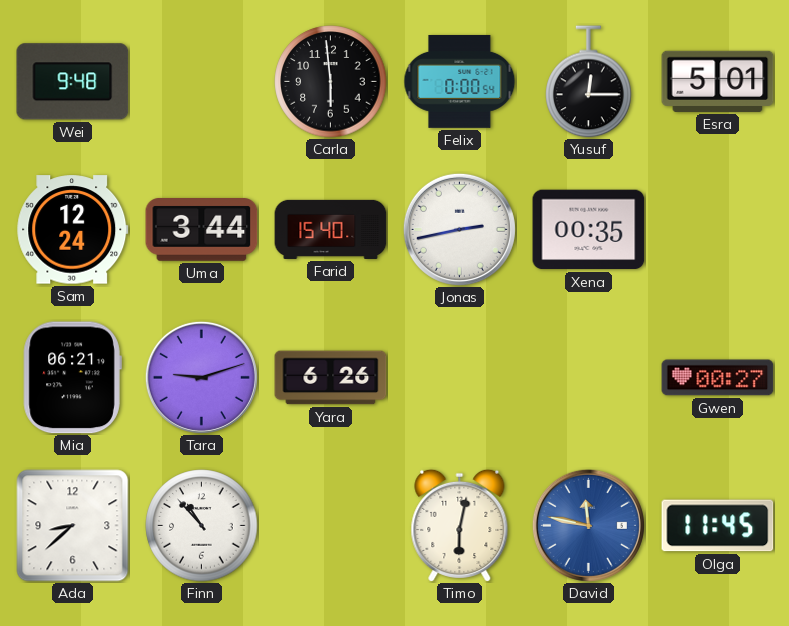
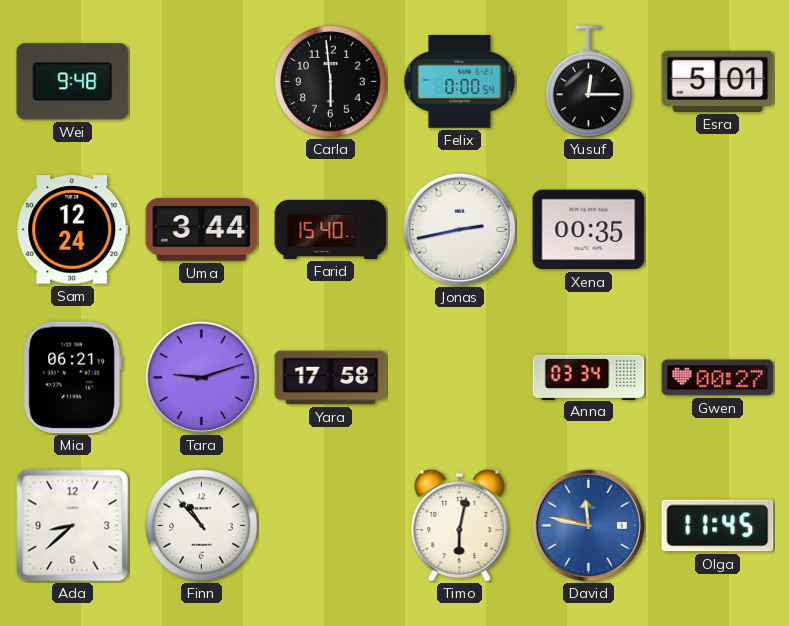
Yara: 6:26 -> 17:58 (331, 378)
Anna: none -> 03:34 (589, 377)
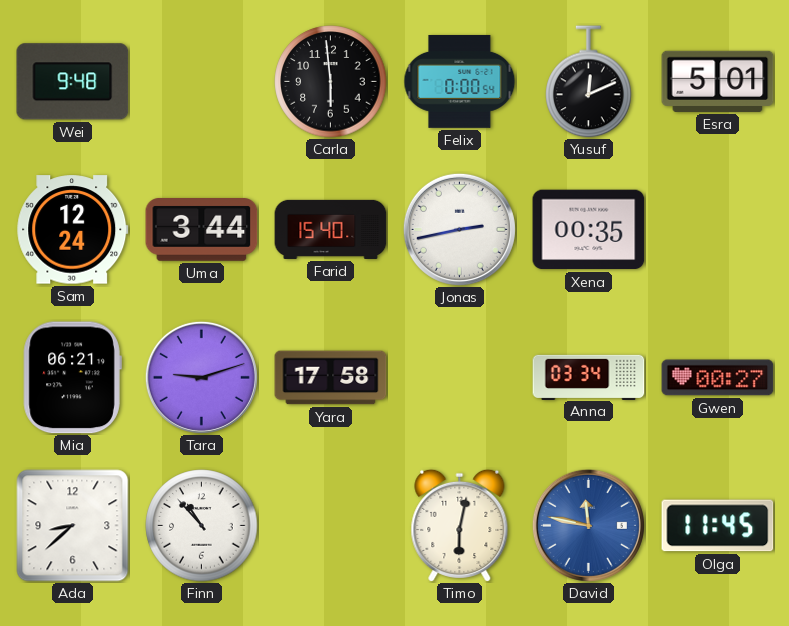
Yusuf: 12:15 -> 12:11 (589, 82)
